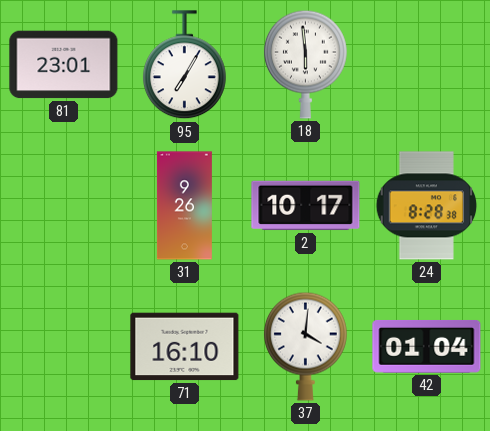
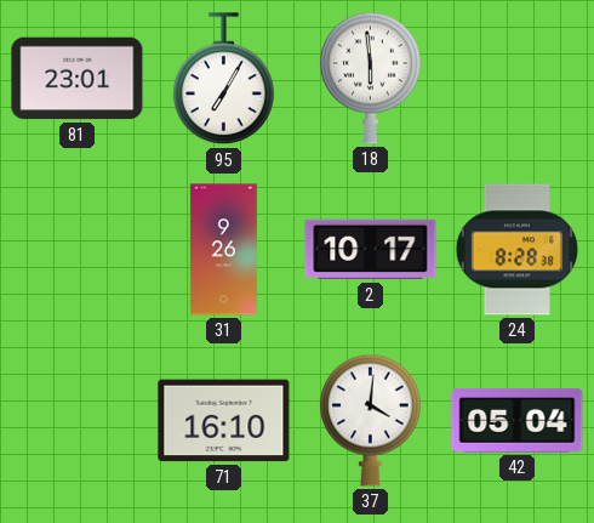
42: 01:04 -> 05:04 (518, 420)
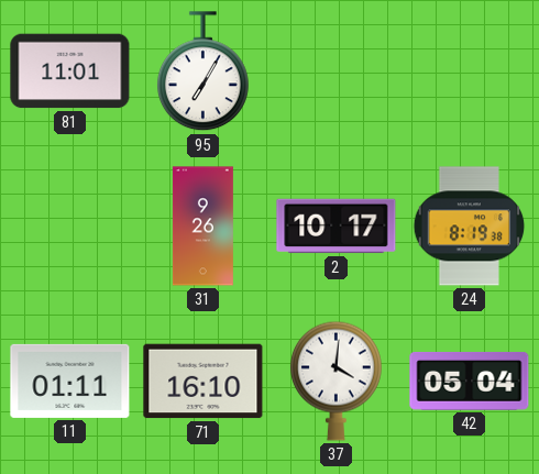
81: 23:01 -> 11:01 (70, 71)
18: 5:59 -> none (370, 78)
24: 8:28 -> 8:19 (470, 227)
11: none -> 01:11 (70, 381)
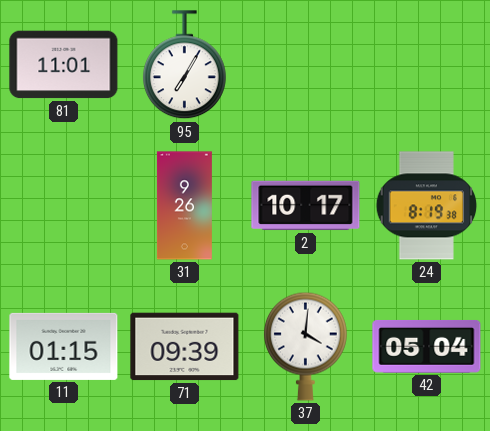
11: 01:11 -> 01:15 (64, 346)
71: 16:10 -> 09:39 (185, 347)
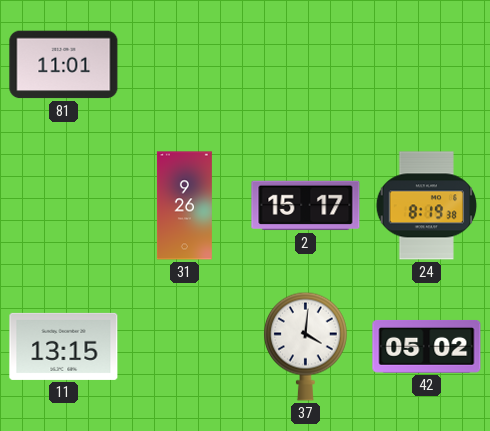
95: 7:05 -> none (184, 65)
2: 10:17 -> 15:17 (306, 206)
11: 01:15 -> 13:15 (64, 346)
71: 09:39 -> none (185, 347)
42: 05:04 -> 05:02 (427, 346)
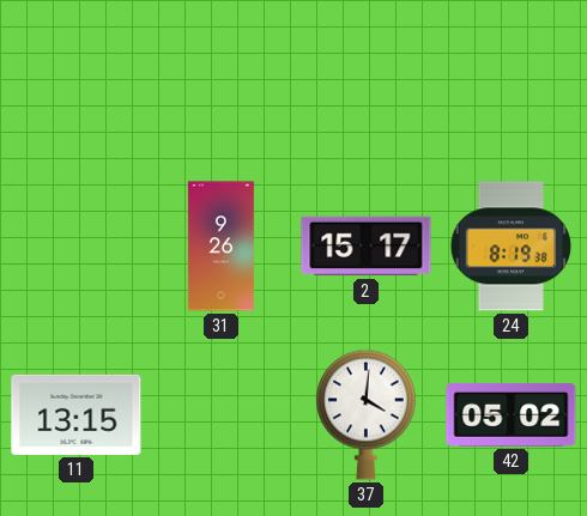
81: 11:01 -> none (64, 65)
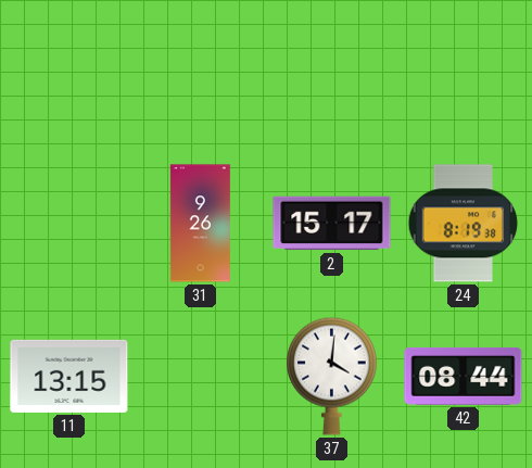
42: 05:02 -> 08:44 (464, 376)
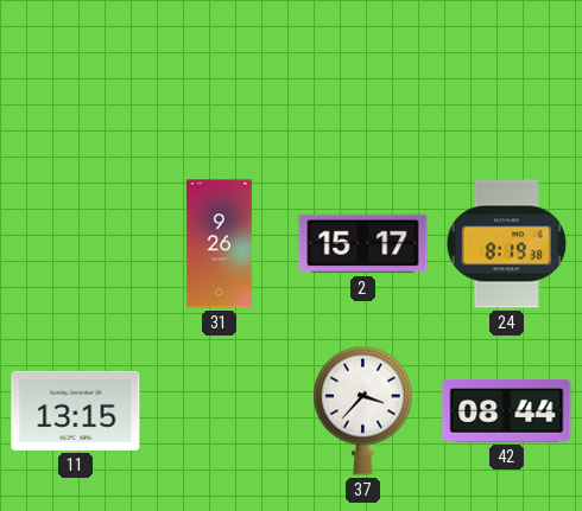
37: 4:01 -> 3:37 (362, 410)
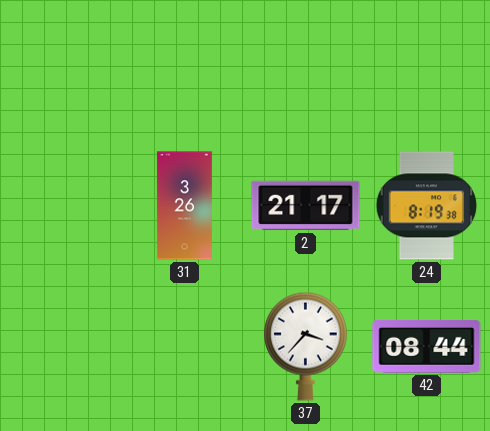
31: 9:26 -> 3:26 (184, 206)
2: 15:17 -> 21:17 (306, 206)
11: 13:15 -> none (76, 410)
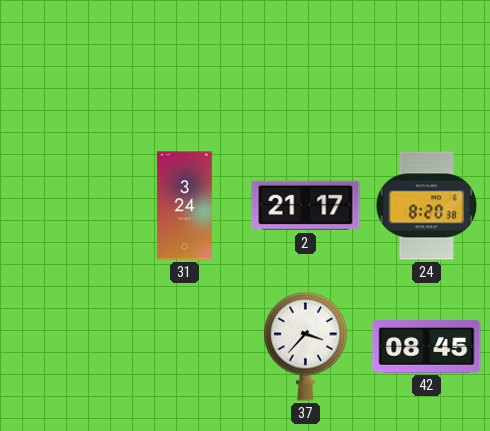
31: 3:26 -> 3:24 (184, 206)
24: 8:19 -> 8:20 (427, 206)
42: 08:44 -> 08:45 (427, 346)
